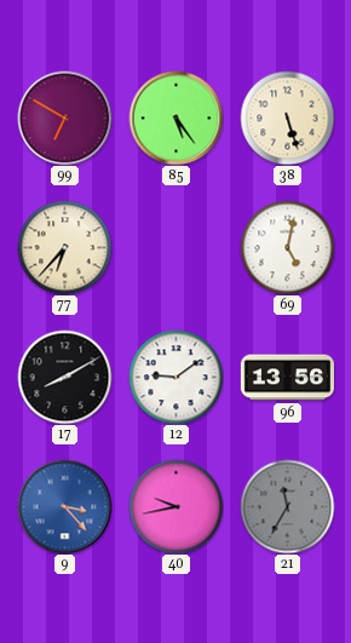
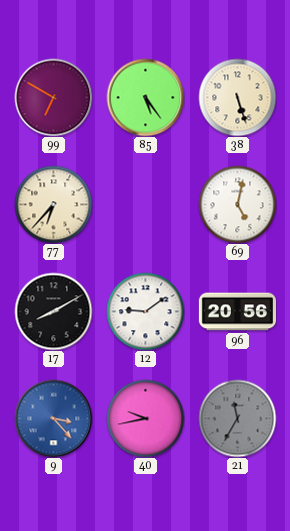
96: 13:56 -> 20:56 (237, 312)
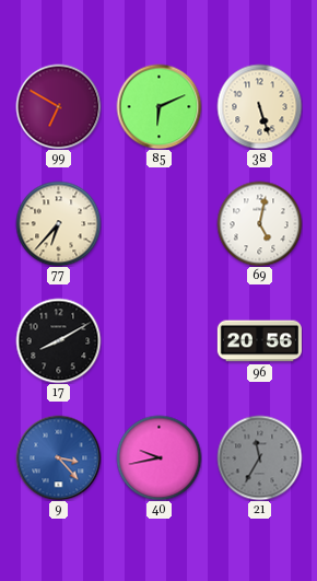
85: 5:24 -> 6:11 (158, 106)
12: 9:09 -> none (145, 311)
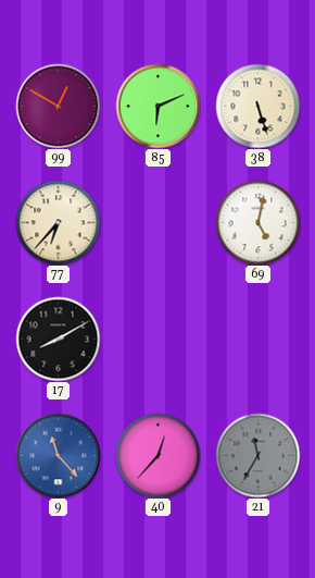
99: 6:50 -> 12:50 (58, 106)
96: 20:56 -> none (259, 341)
9: 3:23 -> 11:23 (58, 455)
40: 9:43 -> 12:37 (157, 455)
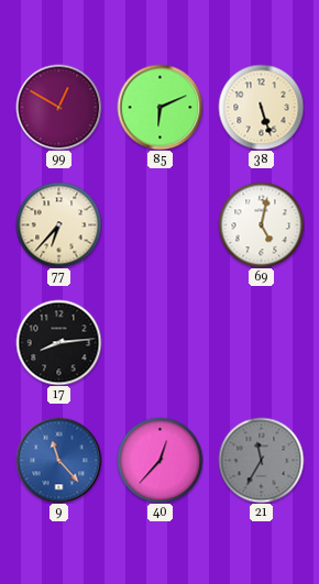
17: 8:10 -> 8:14 (58, 342)
